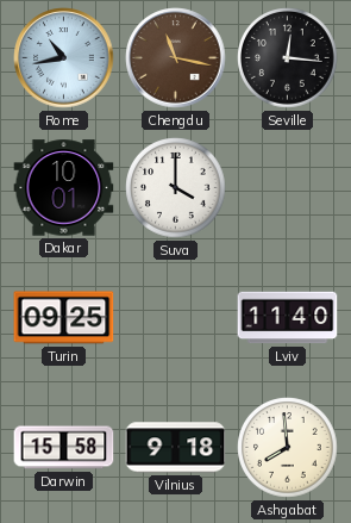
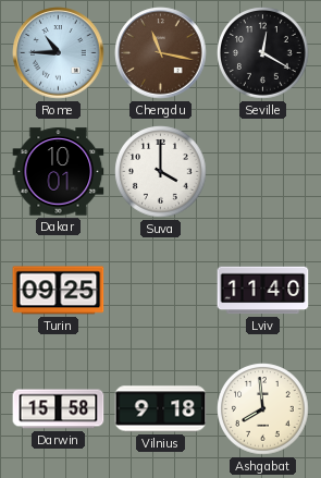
Rome: 10:43 -> 10:45 (59, 53)
Seville: 12:16 -> 12:20 (263, 53)
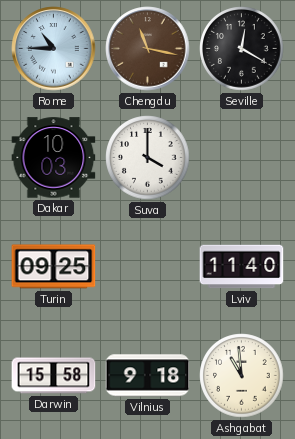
Dakar: 10:01 -> 10:03 (54, 158)
Ashgabat: 7:59 -> 10:59 (242, 376)
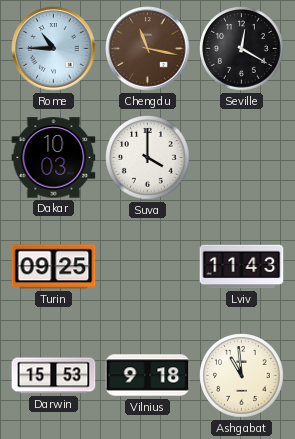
Lviv: 11:40 -> 11:43 (242, 267)
Darwin: 15:58 -> 15:53 (54, 376)
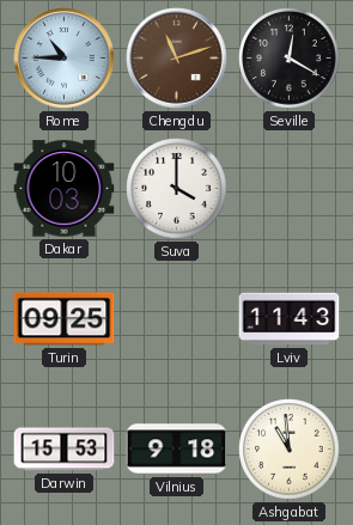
Chengdu: 11:17 -> 11:12 (177, 59)
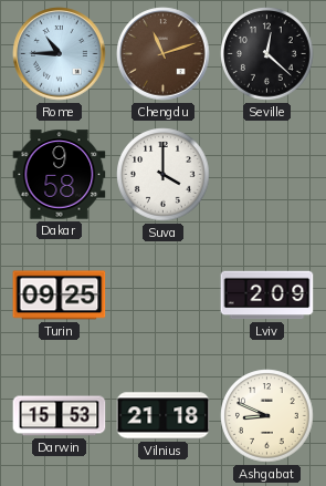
Seville: 12:20 -> 12:22 (267, 54)
Dakar: 10:03 -> 9:58 (60, 175)
Lviv: 11:43 -> 2:09 (267, 296)
Vilnius: 9:18 -> 21:18 (164, 416)
Ashgabat: 10:59 -> 8:49 (267, 416)
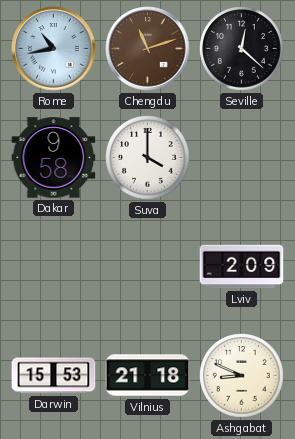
Rome: 10:45 -> 10:43 (54, 49)
Turin: 09:25 -> none (60, 296)
